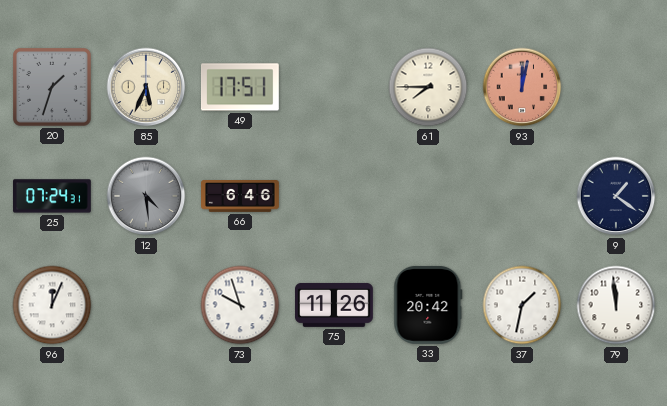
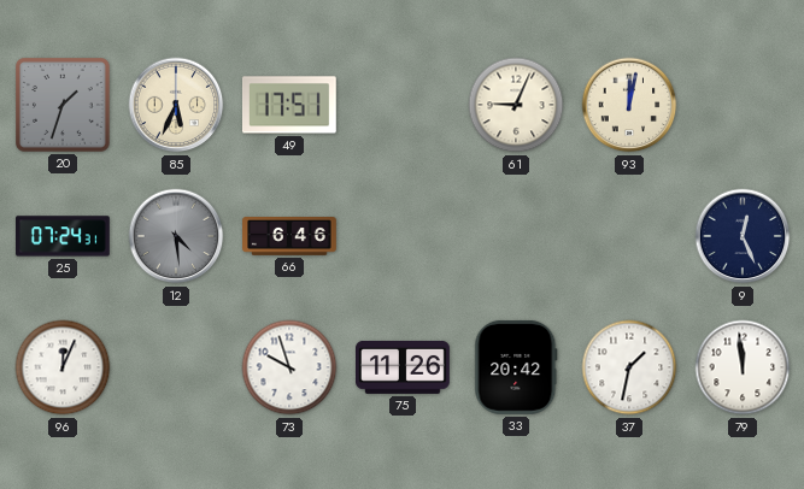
61: 7:45 -> 9:04 (516, 105)
93 dial: salmon -> cream (629, 105)
9: 1:21 -> 12:26 (743, 236)
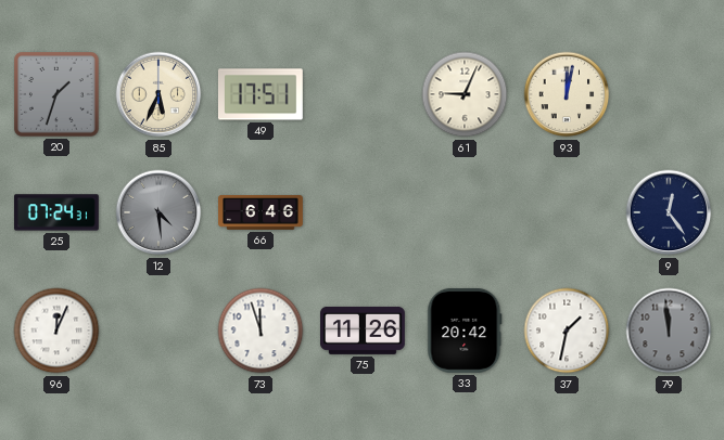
9: 12:26 -> 12:24 (669, 212)
73: 9:57 -> 11:57 (261, 331)
79 dial: white -> grey (669, 331)
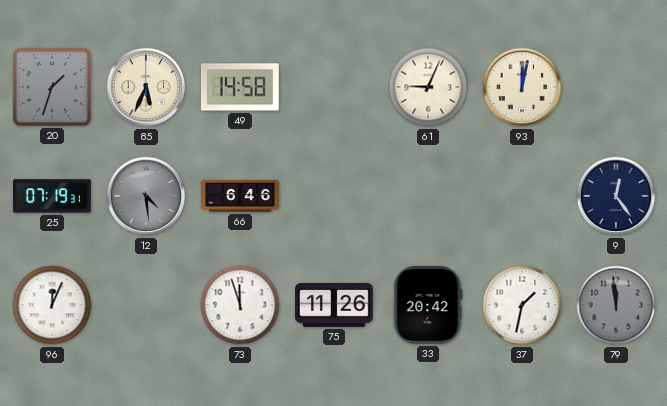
49: 17:51 -> 14:58 (240, 87)
25: 07:24 -> 07:19 (53, 196)
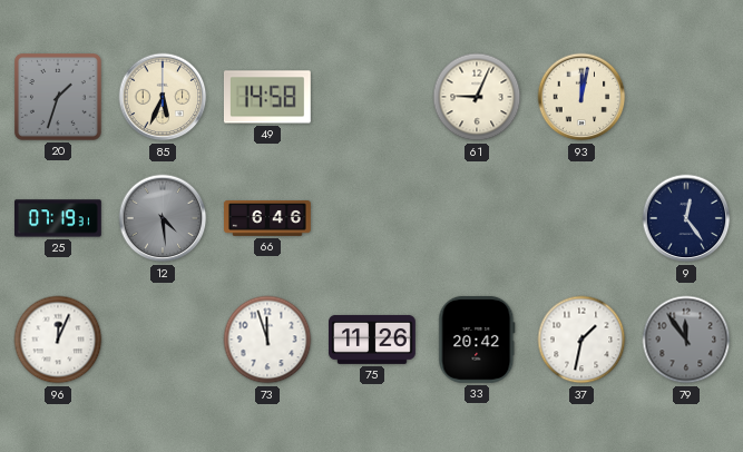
79: 11:59 -> 11:54 (686, 340)
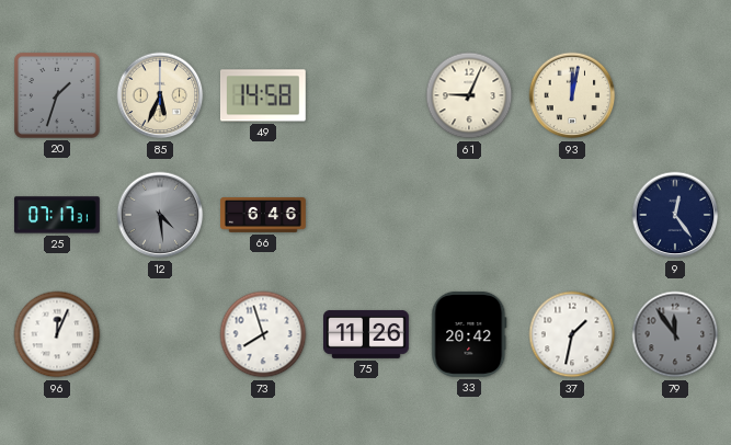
25: 07:19 -> 07:17 (58, 215)
73: 11:57 -> 7:57 (263, 334)
